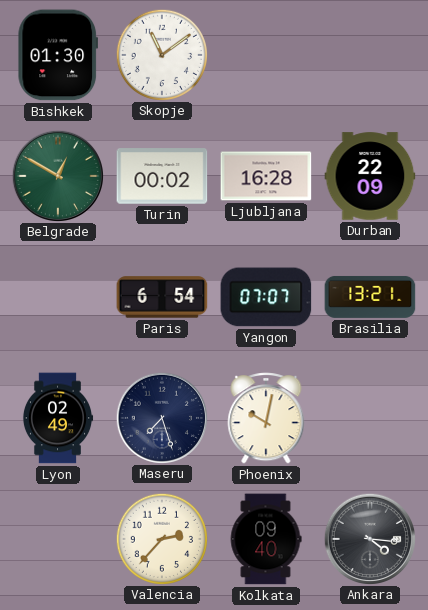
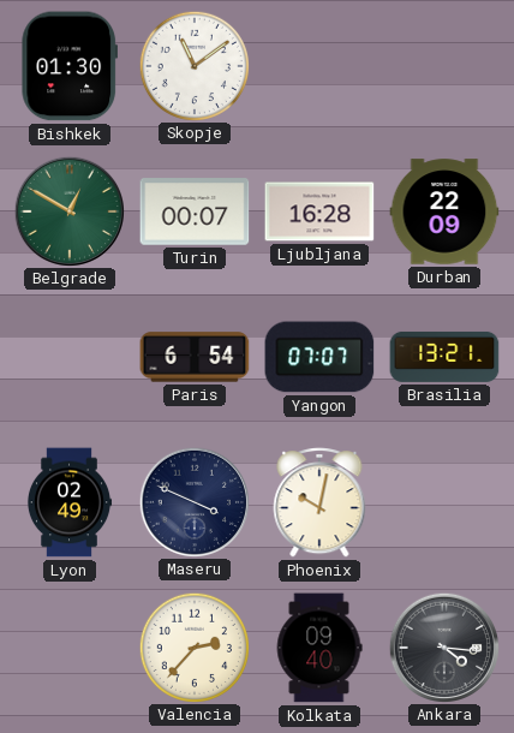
Turin: 00:02 -> 00:07 (195, 211)
Maseru: 7:27 -> 3:49 (193, 501)
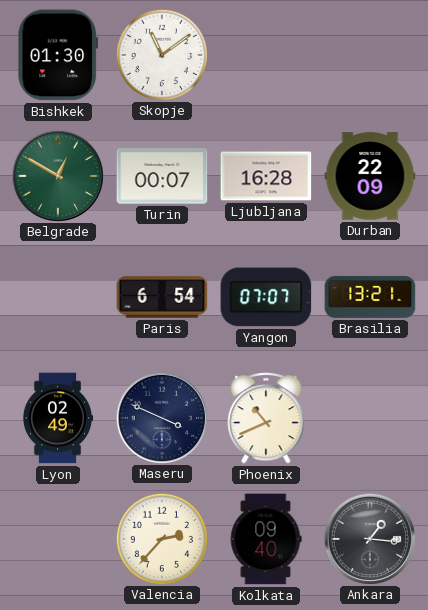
Phoenix: 10:02 -> 10:41 (266, 419)
Ankara: 4:16 -> 1:16 (369, 538)
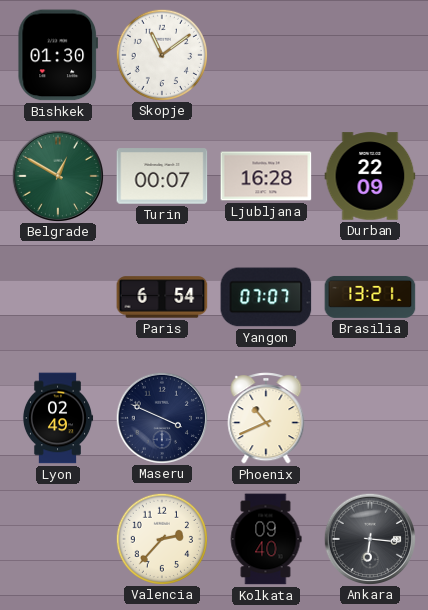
Ankara: 1:16 -> 6:16 (369, 538)
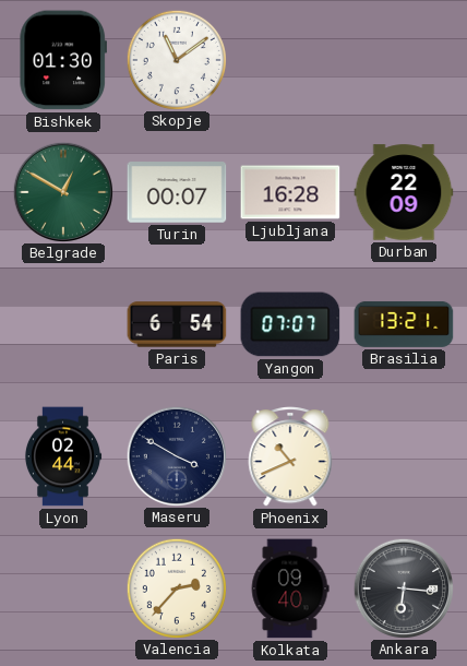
Lyon: 02:49 -> 02:44 (63, 456)
Maseru: 3:49 -> 3:50 (176, 455)
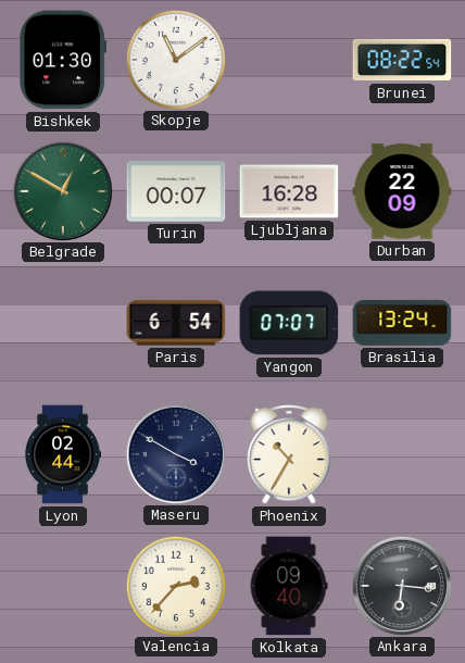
Brunei: none -> 08:22 (402, 60)
Brasilia: 13:21 -> 13:24 (402, 323)
Phoenix: 10:41 -> 10:35 (289, 455)
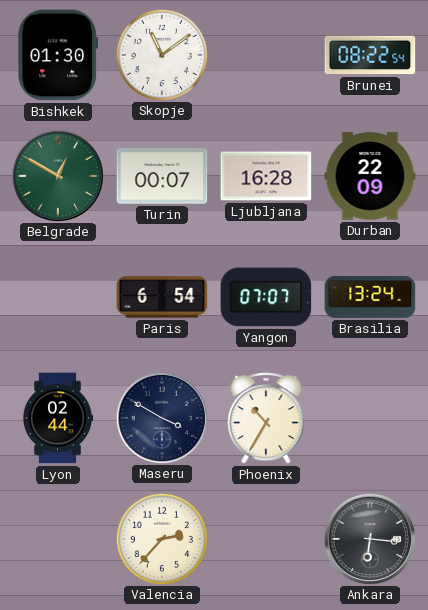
Kolkata: 09:40 -> none (289, 586)
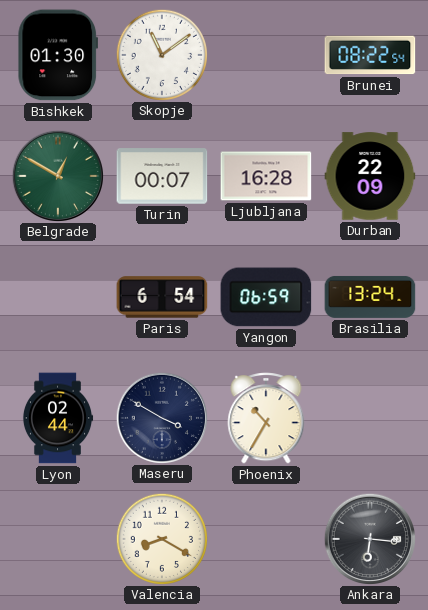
Yangon: 07:07 -> 06:59 (266, 297)
Valencia: 2:37 -> 8:20 (161, 538)
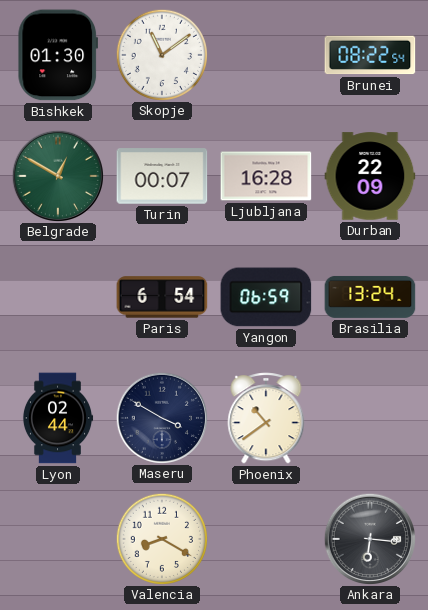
Phoenix: 10:35 -> 10:39 (266, 419)
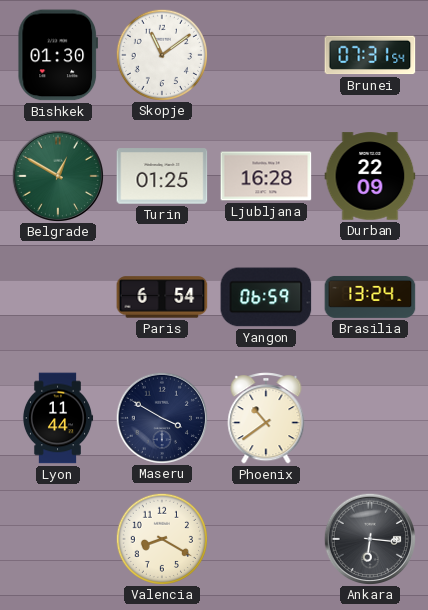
Brunei: 08:22 -> 07:31 (370, 55)
Turin: 00:07 -> 01:25 (162, 176)
Lyon: 02:44 -> 11:44 (58, 418)
